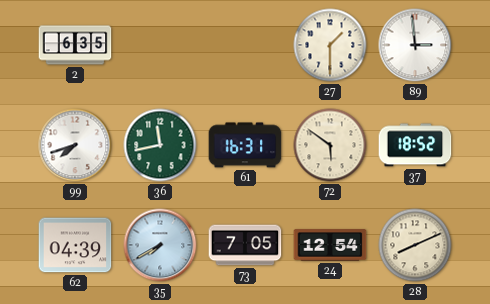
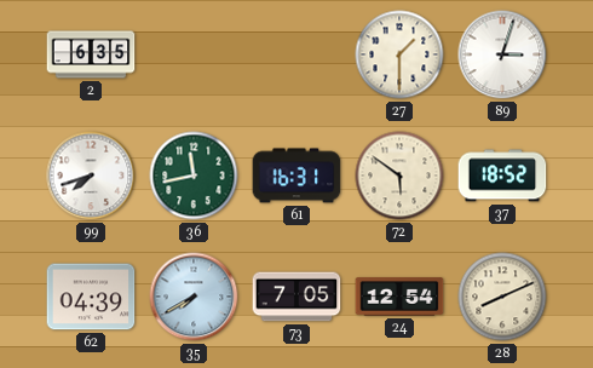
89: 2:59 -> 3:03 (502, 54)
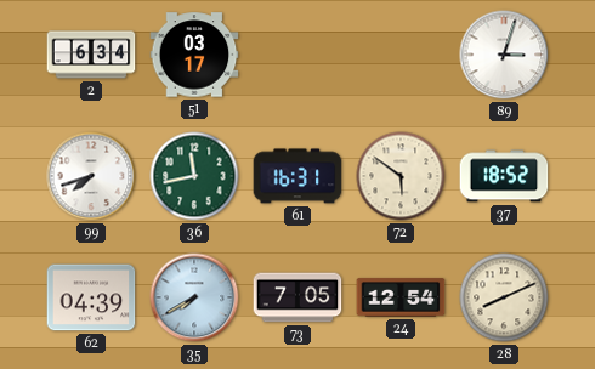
2: 6:35 -> 6:34 (91, 55)
51: none -> 03:17 (194, 55)
27: 1:30 -> none (399, 54)
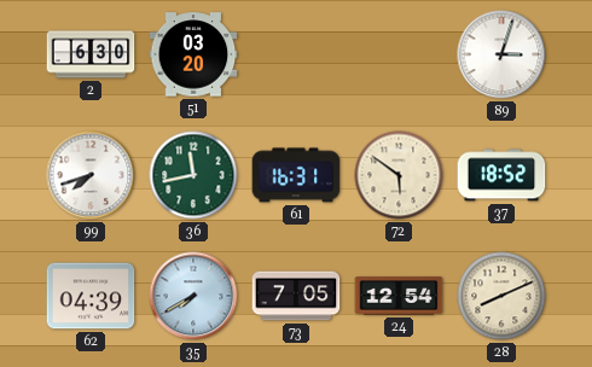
2: 6:34 -> 6:30 (91, 54)
51: 03:17 -> 03:20 (193, 54)
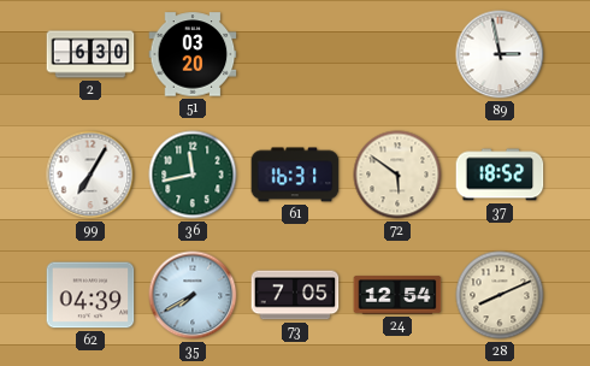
89: 3:03 -> 2:58 (500, 54)
99: 7:42 -> 7:05 (90, 175)
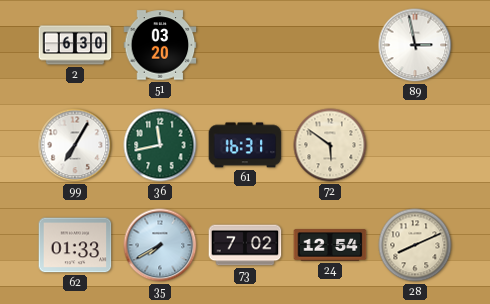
37: 18:52 -> none (500, 175)
62: 04:39 -> 01:33 (75, 245)
73: 7:05 -> 7:02 (245, 245)
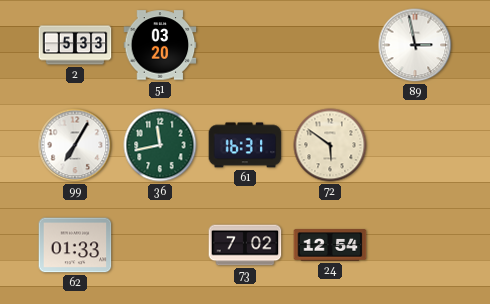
2: 6:30 -> 5:33 (75, 45)
35: 7:40 -> none (160, 245)
28: 8:11 -> none (415, 245)
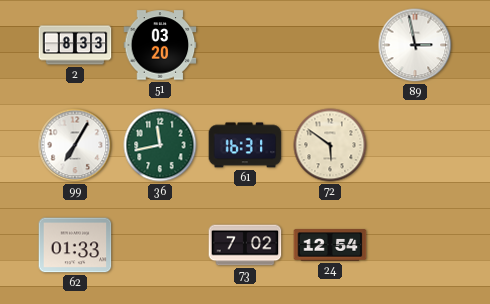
2: 5:33 -> 8:33 (75, 45)
